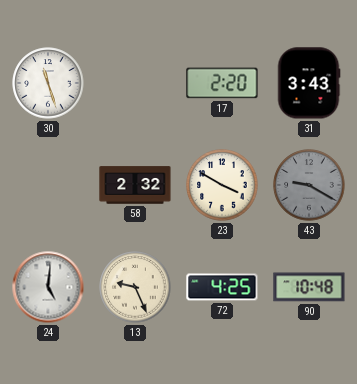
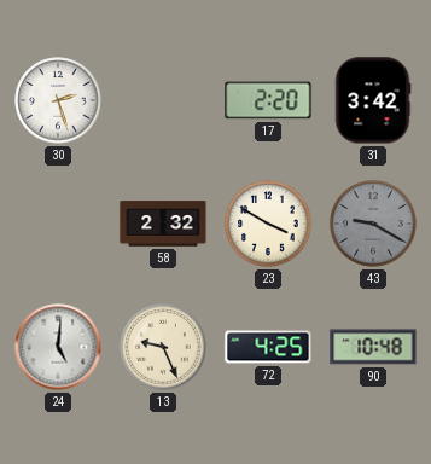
30: 11:27 -> 2:27 (58, 100)
31: 3:43 -> 3:42 (373, 100)
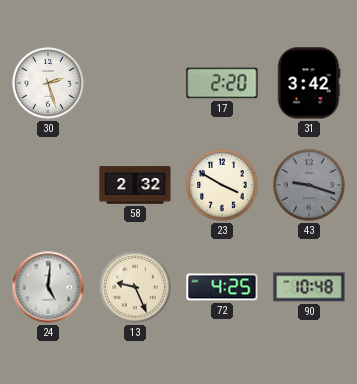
43: 9:20 -> 9:18 (309, 185)
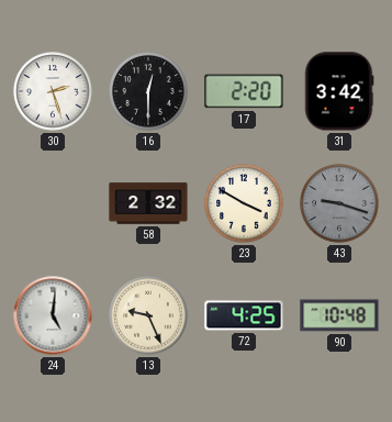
16: none -> 12:30 (148, 91)
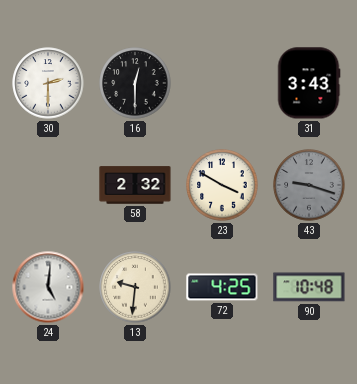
30: 2:27 -> 2:30 (48, 83)
17: 2:20 -> none (244, 91)
31: 3:42 -> 3:43 (309, 83)
13: 9:26 -> 9:31 (135, 287)
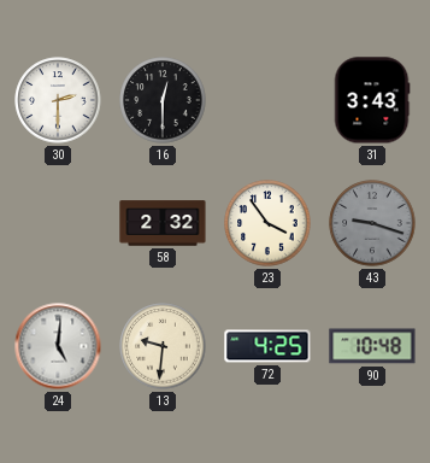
23: 3:50 -> 3:54 (267, 223)
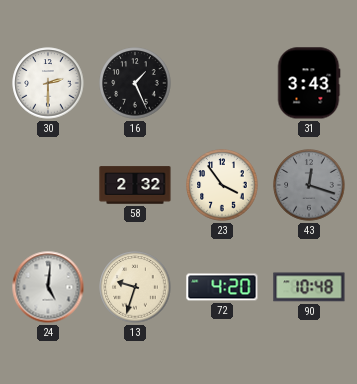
16: 12:30 -> 1:26 (135, 83)
43: 9:18 -> 12:18 (309, 185)
13: 9:31 -> 9:33 (135, 287)
72: 4:25 -> 4:20 (222, 287)
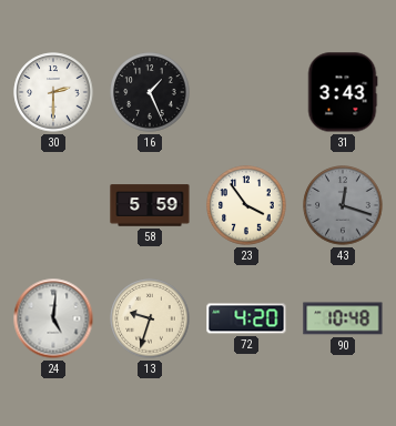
58: 2:32 -> 5:59 (150, 205)
